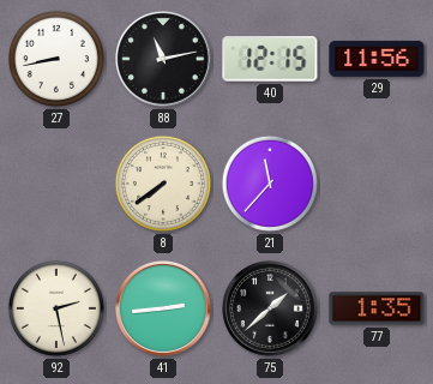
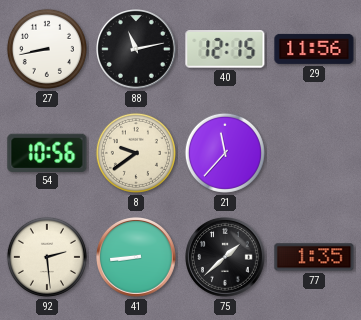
54: none -> 10:56 (47, 152)
8: 7:39 -> 9:39 (136, 153)
92: 2:28 -> 2:29 (47, 257)
41: 2:44 -> 8:44 (137, 258)
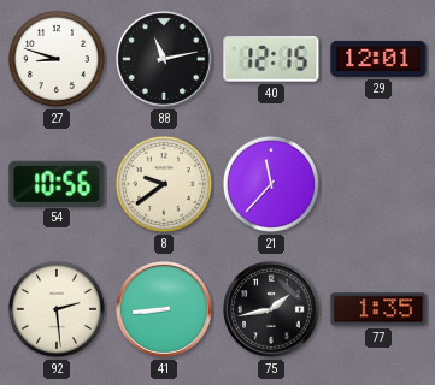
27: 8:43 -> 8:48 (57, 59)
29: 11:56 -> 12:01 (378, 59)
75: 1:38 -> 1:43 (272, 310)
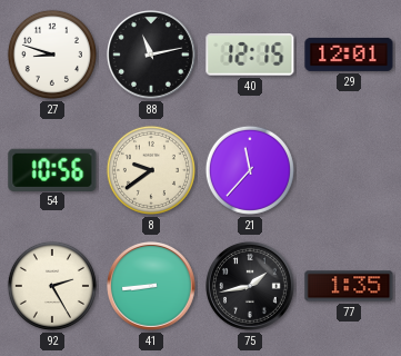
92: 2:29 -> 2:25 (52, 286)
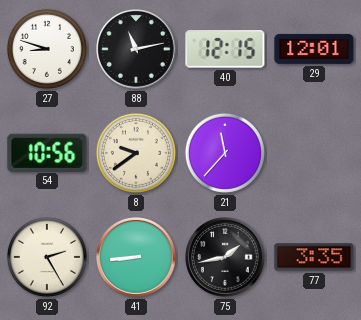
77: 1:35 -> 3:35 (314, 257)
